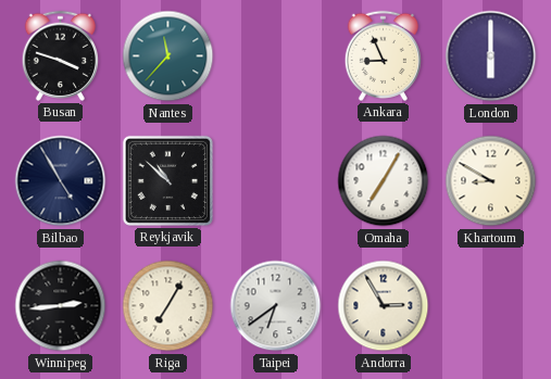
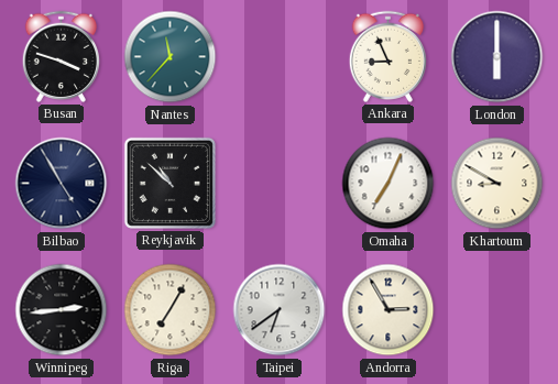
Omaha: 7:05 -> 7:04 (389, 184)
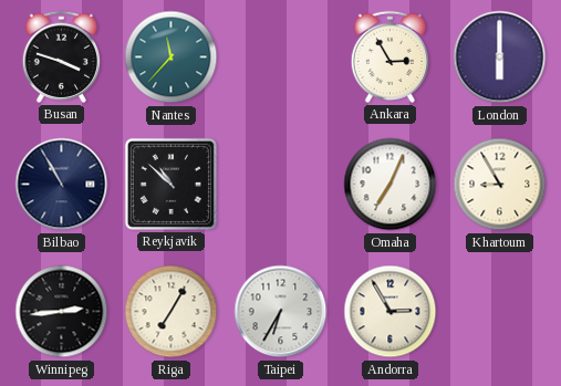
Ankara: 8:56 -> 2:55 (389, 56)
Bilbao: 4:55 -> 10:55 (62, 185)
Khartoum: 8:50 -> 8:55 (500, 185)
Taipei: 6:39 -> 6:35 (281, 312)
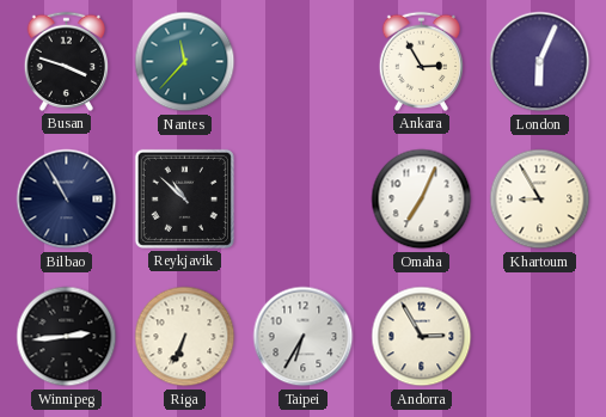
London: 6:00 -> 6:04 (540, 62)
Riga: 7:05 -> 6:34 (185, 337)
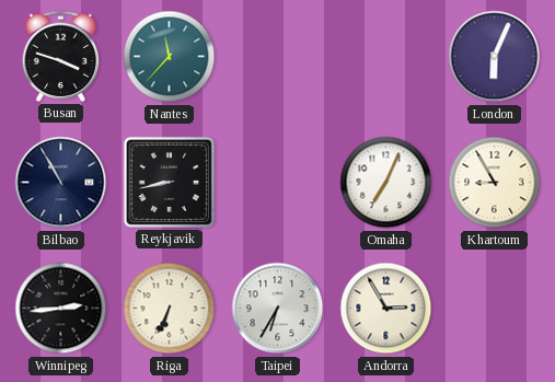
Ankara: 2:55 -> none (421, 61)
Reykjavik: 10:52 -> 8:43 (169, 182)
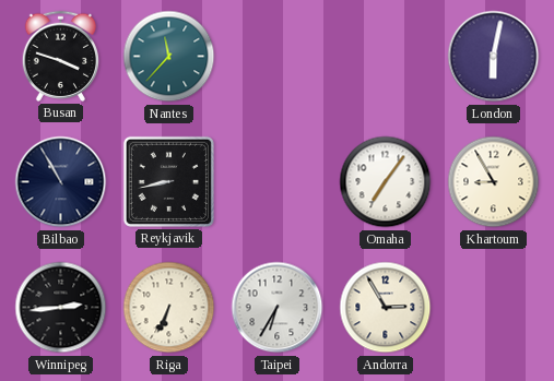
London: 6:04 -> 6:02 (494, 57)
Omaha: 7:04 -> 7:06 (386, 182)
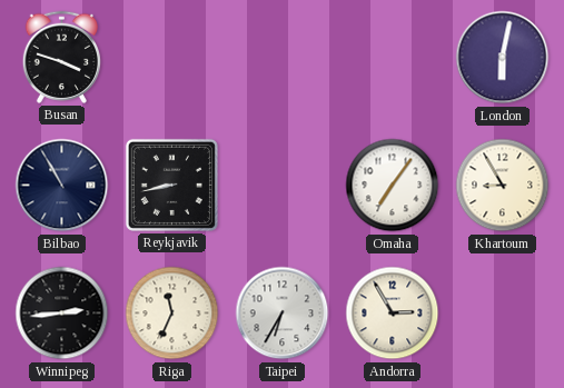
Nantes: 11:37 -> none (169, 57)
Riga: 6:34 -> 11:34 (172, 314)
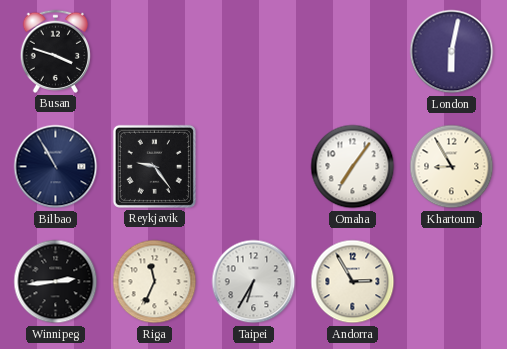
Reykjavik: 8:43 -> 9:24 (154, 166)
